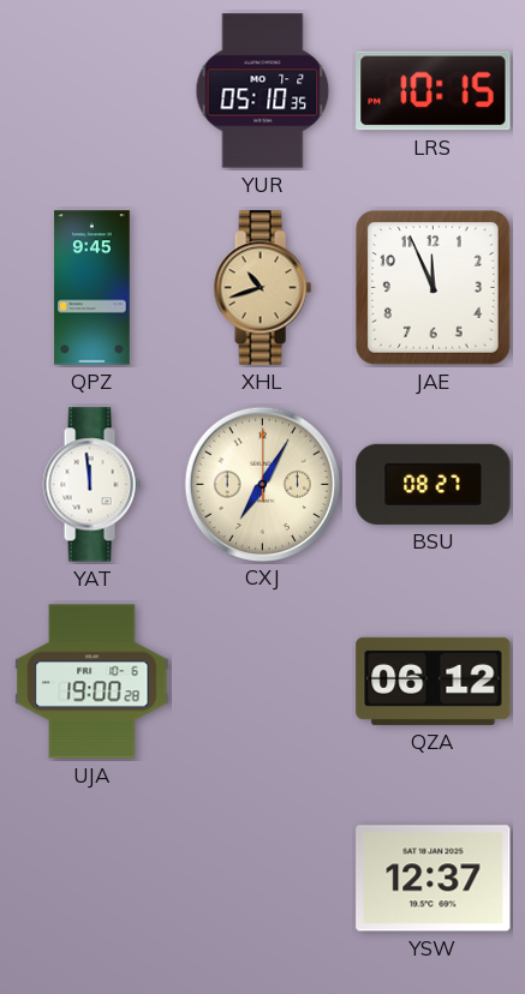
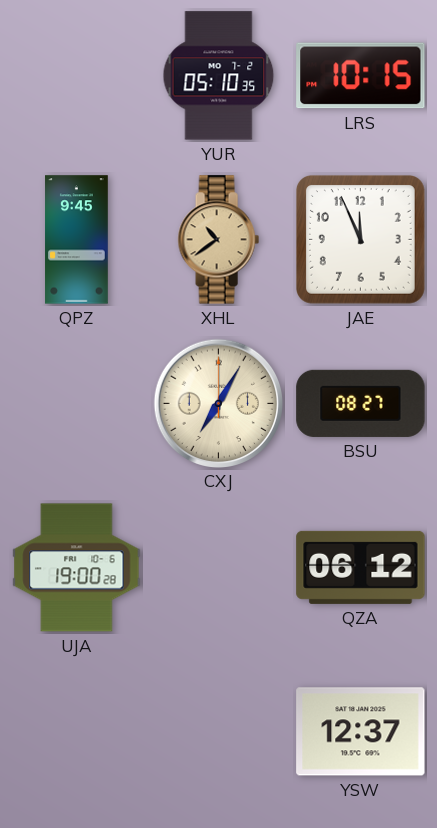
XHL: 10:42 -> 10:39 (218, 240)
YAT: 11:59 -> none (91, 485)
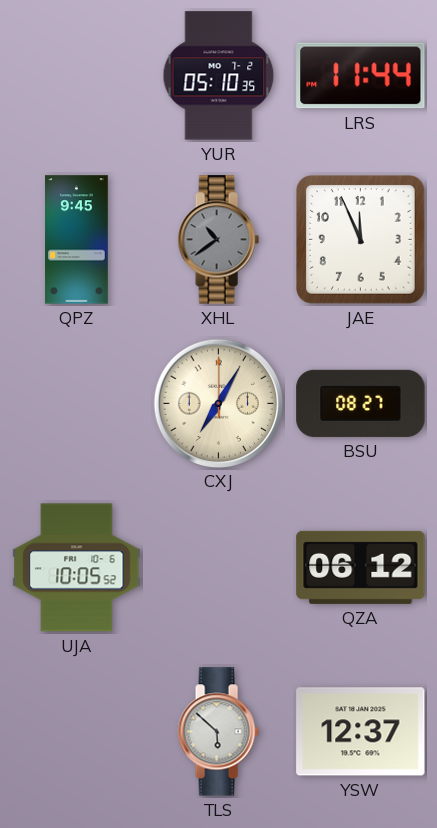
LRS: 10:15 -> 11:44 (361, 76)
XHL dial: champagne -> grey (218, 240)
UJA: 19:00 -> 10:05 (77, 568)
TLS: none -> 5:52 (218, 732)
